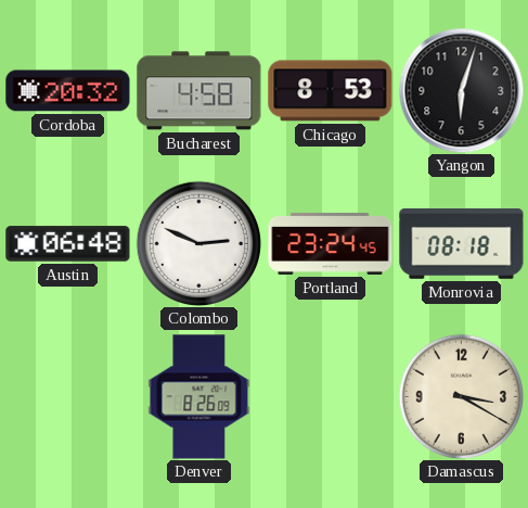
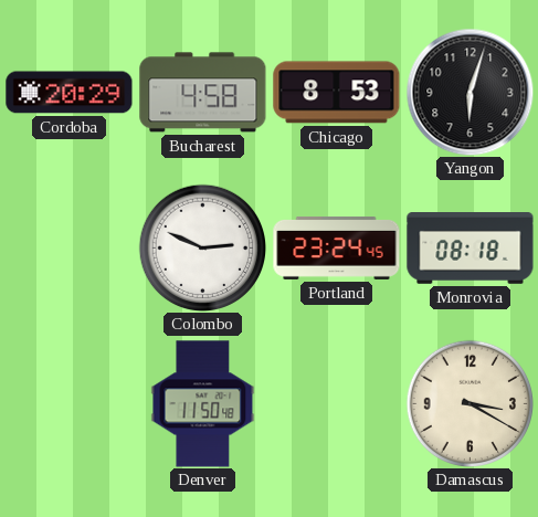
Cordoba: 20:32 -> 20:29 (70, 93)
Austin: 06:48 -> none (68, 244)
Denver: 8:26 -> 11:50 (203, 404)
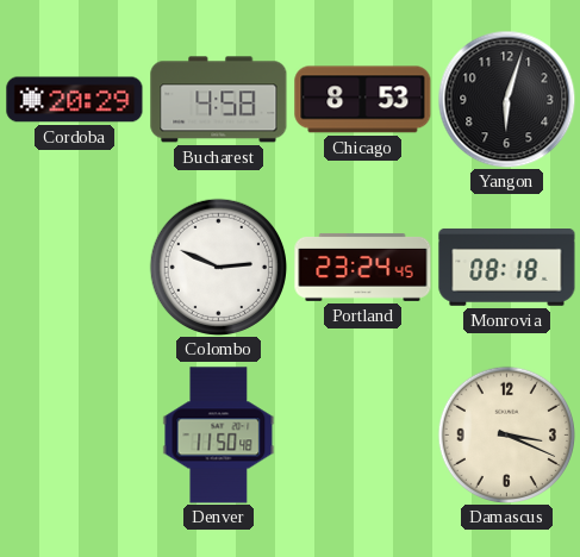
Damascus: 3:20 -> 3:19 (506, 434)
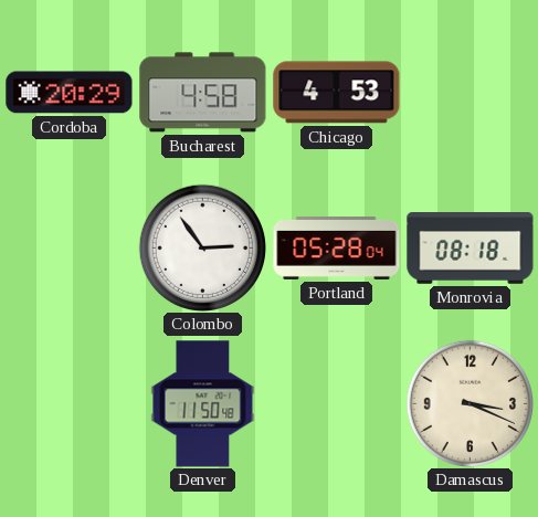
Chicago: 8:53 -> 4:53 (337, 93)
Yangon: 6:03 -> none (506, 99)
Colombo: 2:49 -> 2:54 (202, 247)
Portland: 23:24 -> 05:28 (337, 247)
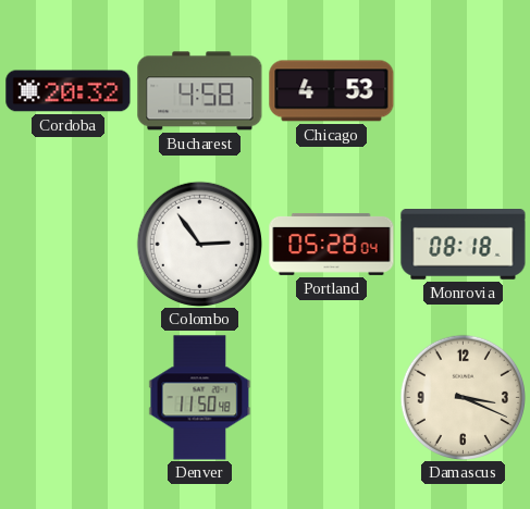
Cordoba: 20:29 -> 20:32 (69, 91)
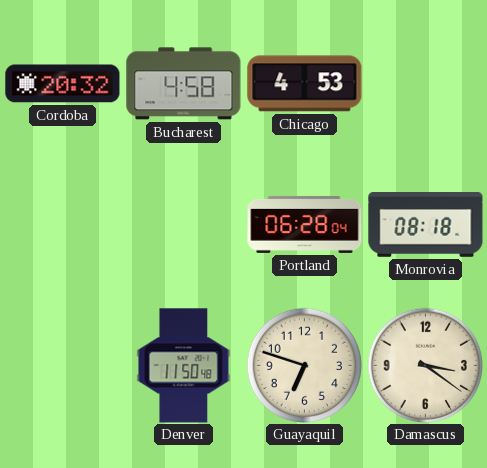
Colombo: 2:54 -> none (199, 244)
Portland: 05:28 -> 06:28 (305, 224)
Guayaquil: none -> 6:48 (304, 365)
Damascus: 3:19 -> 3:21 (425, 365)
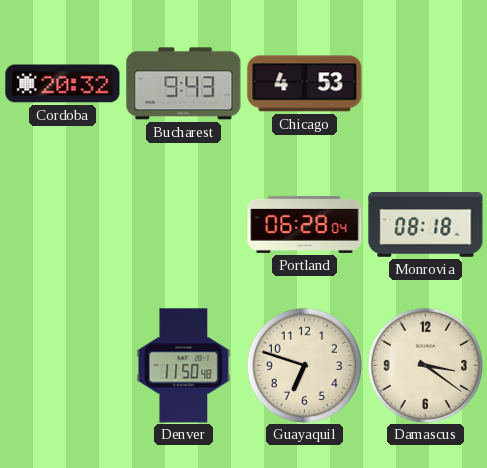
Bucharest: 4:58 -> 9:43 (184, 84)
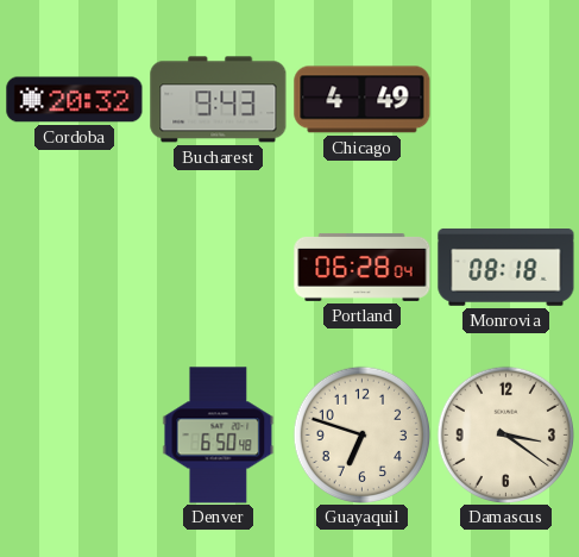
Chicago: 4:53 -> 4:49 (363, 100)
Denver: 11:50 -> 6:50 (219, 436)
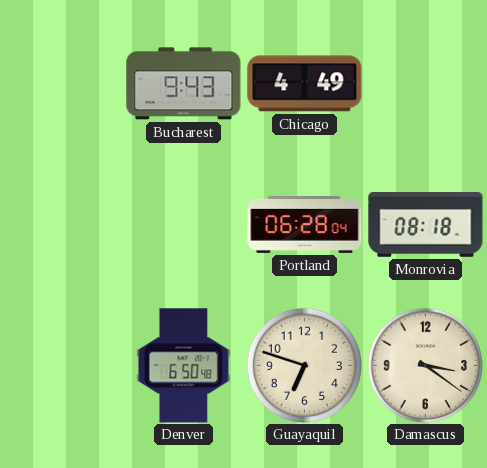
Cordoba: 20:32 -> none (75, 100)
